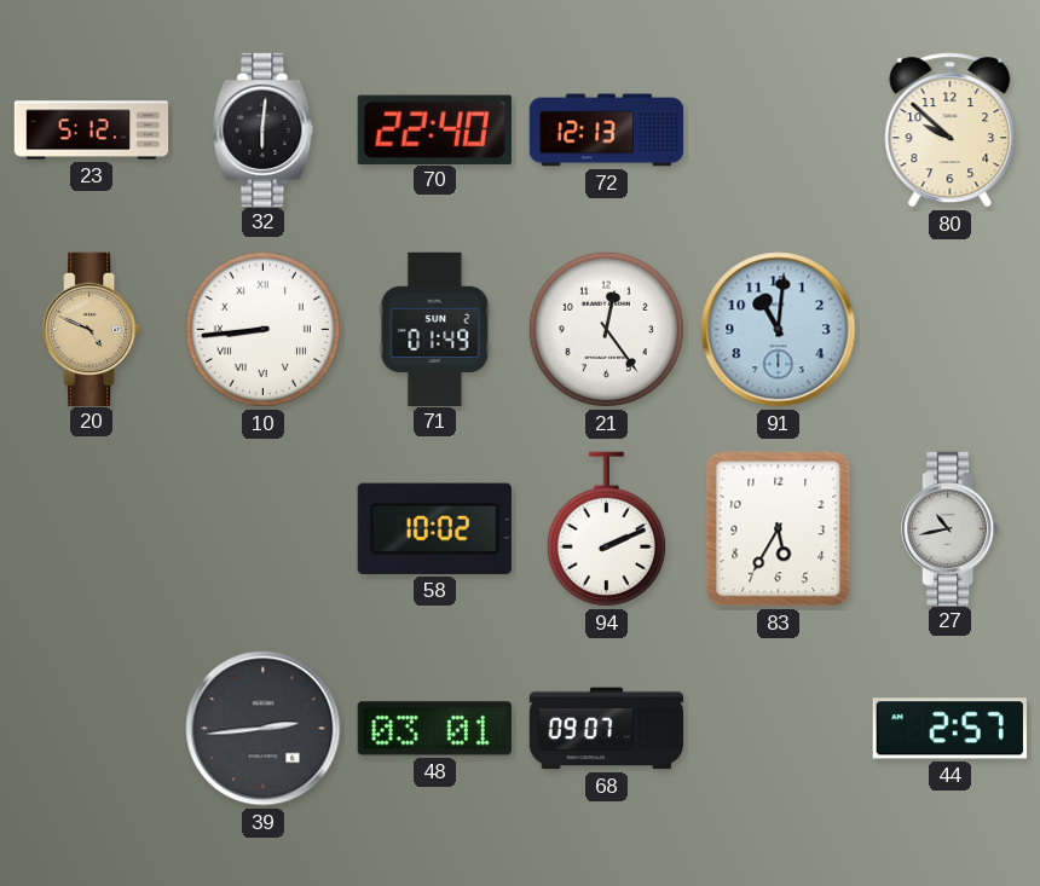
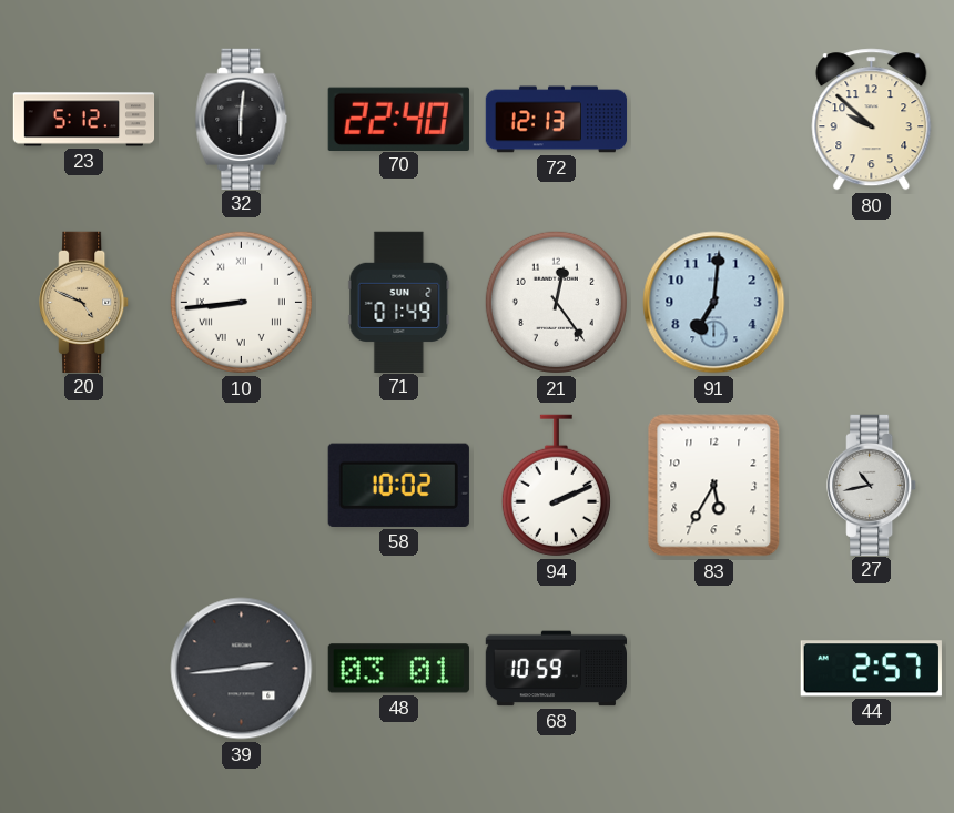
91: 11:01 -> 7:01 (714, 303)
68: 09:07 -> 10:59 (556, 669)
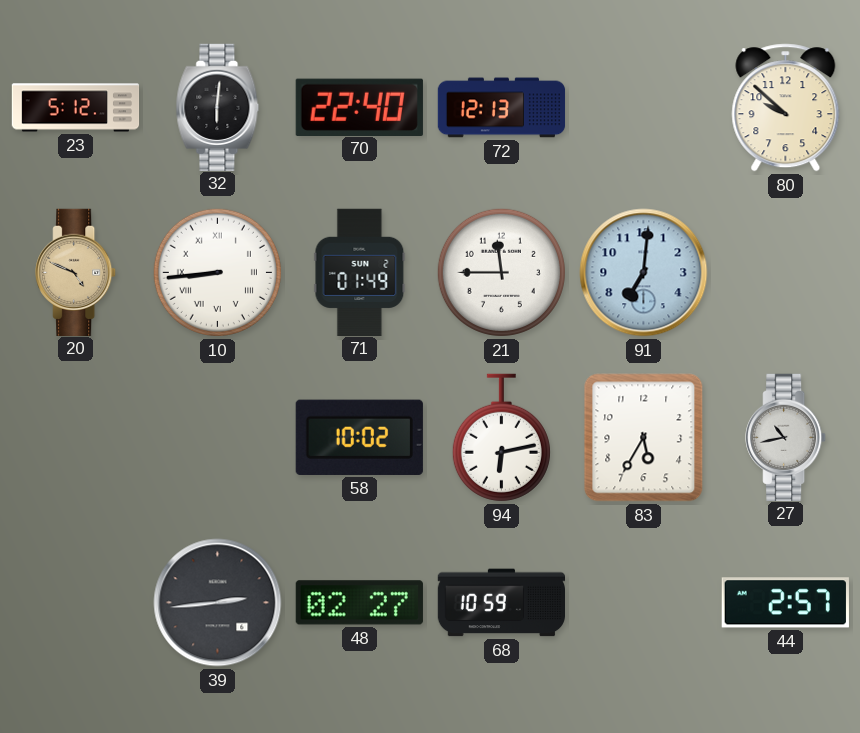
21: 12:24 -> 11:45 (501, 272)
94: 2:11 -> 6:13 (501, 438)
48: 03:01 -> 02:27 (359, 603)
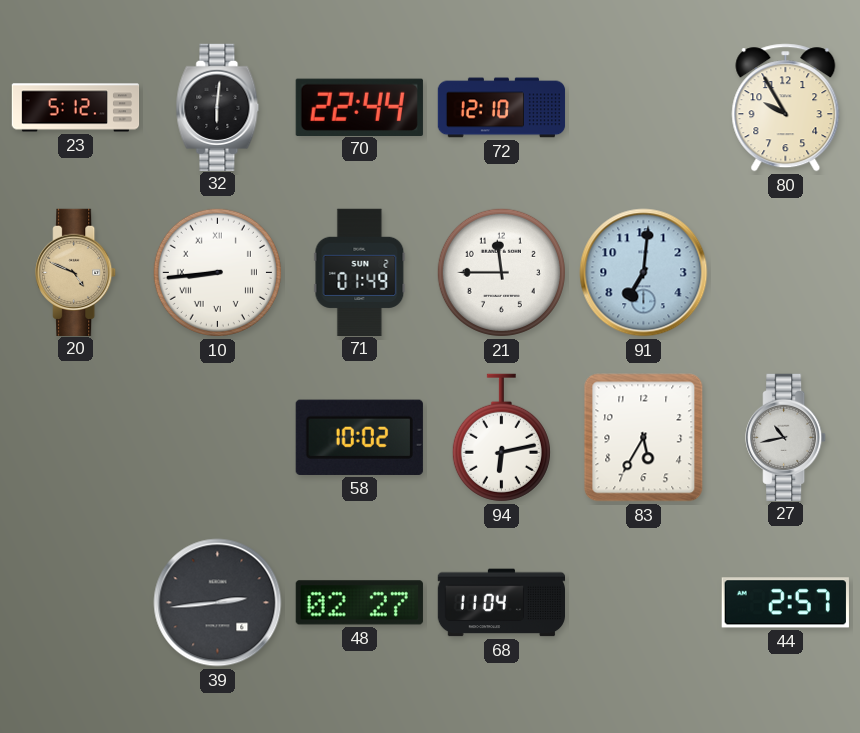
70: 22:40 -> 22:44 (359, 107)
72: 12:13 -> 12:10 (502, 108)
80: 9:52 -> 9:55 (786, 108)
68: 10:59 -> 11:04 (501, 603)
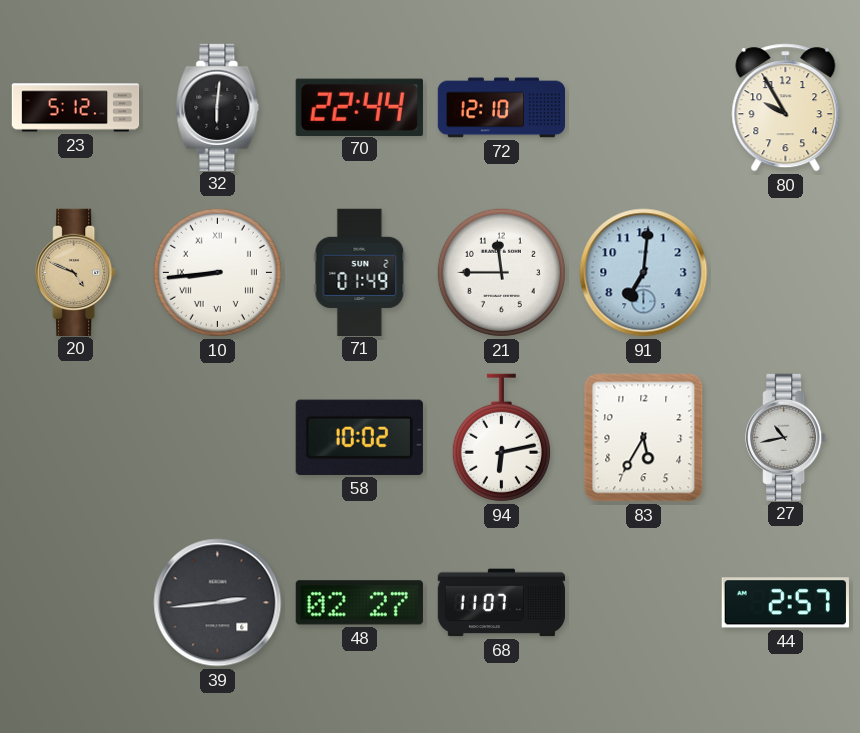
68: 11:04 -> 11:07 (501, 603)
